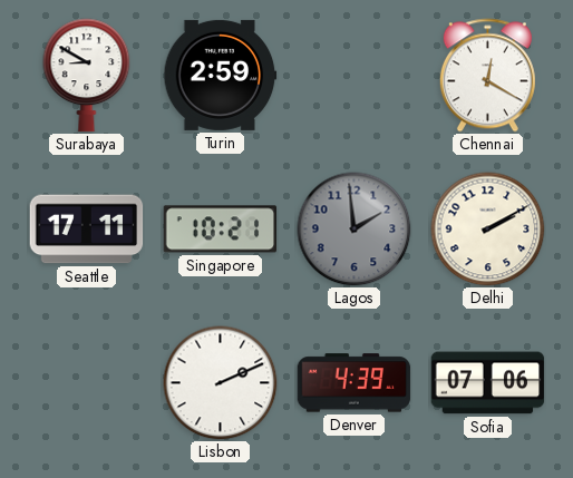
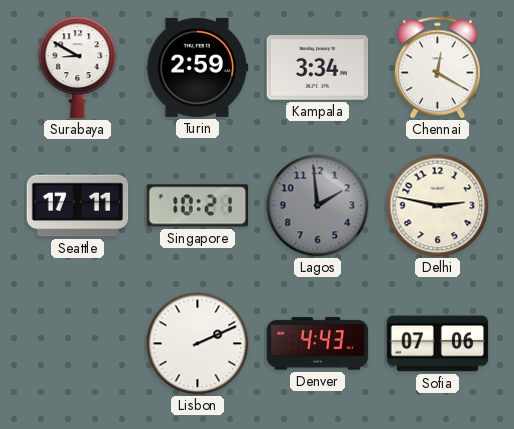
Kampala: none -> 3:34 (318, 68)
Delhi: 2:10 -> 2:47 (438, 206)
Denver: 4:39 -> 4:43 (318, 344)
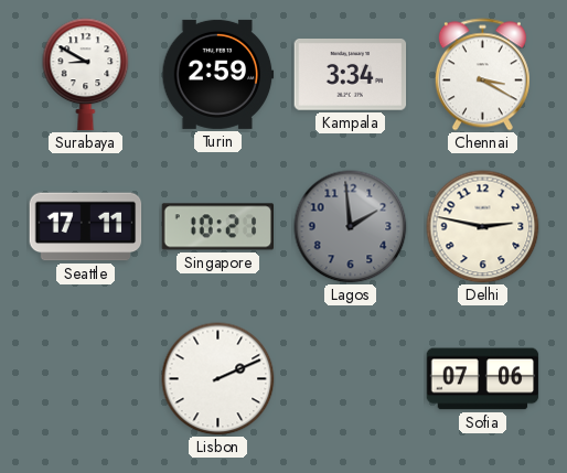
Chennai: 12:20 -> 3:20 (482, 75)
Denver: 4:43 -> none (318, 344)
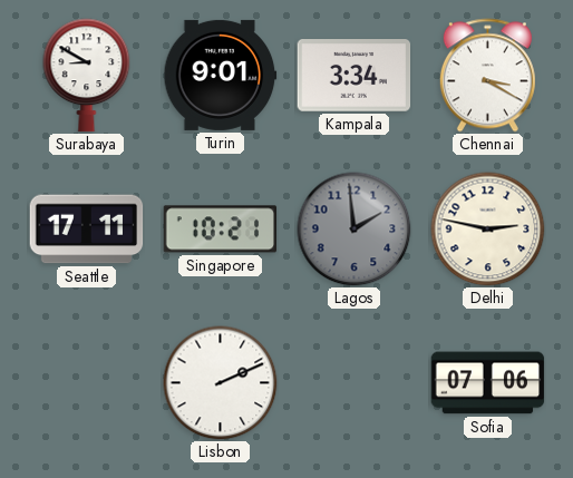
Turin: 2:59 -> 9:01 (221, 75)
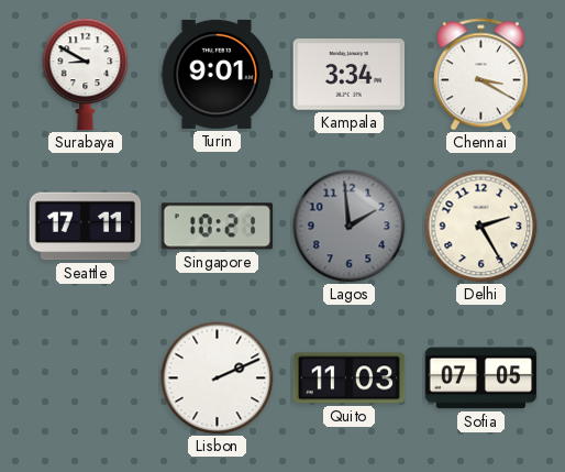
Delhi: 2:47 -> 2:25 (481, 227)
Quito: none -> 11:03 (350, 378)
Sofia: 07:06 -> 07:05 (481, 378)
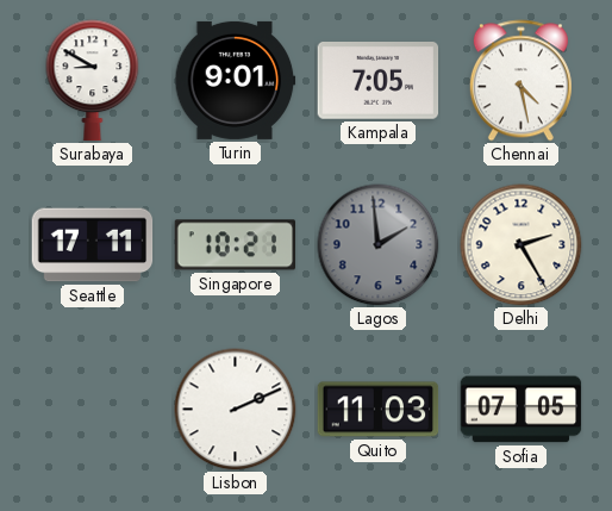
Kampala: 3:34 -> 7:05 (379, 81)
Chennai: 3:20 -> 4:28 (520, 81)
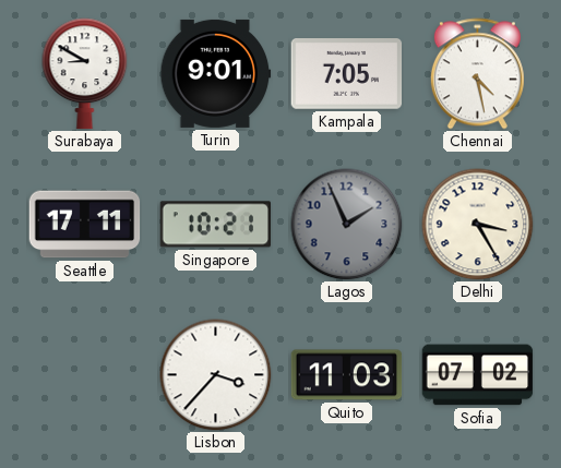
Lagos: 1:59 -> 1:56 (347, 225)
Delhi: 2:25 -> 3:25 (478, 225)
Lisbon: 2:11 -> 3:37 (216, 375)
Sofia: 07:05 -> 07:02 (478, 375)
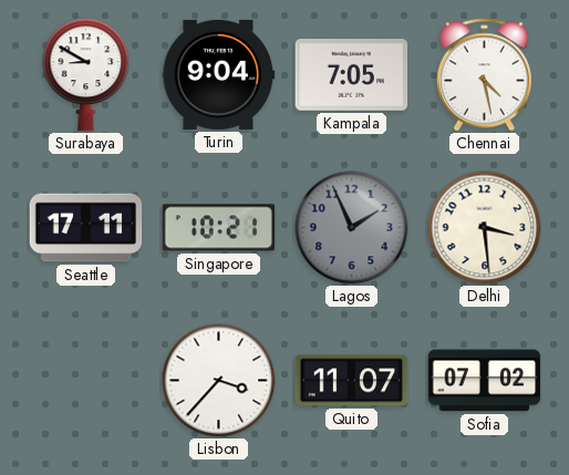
Turin: 9:01 -> 9:04 (219, 74)
Delhi: 3:25 -> 3:29 (485, 228)
Quito: 11:03 -> 11:07 (352, 381)
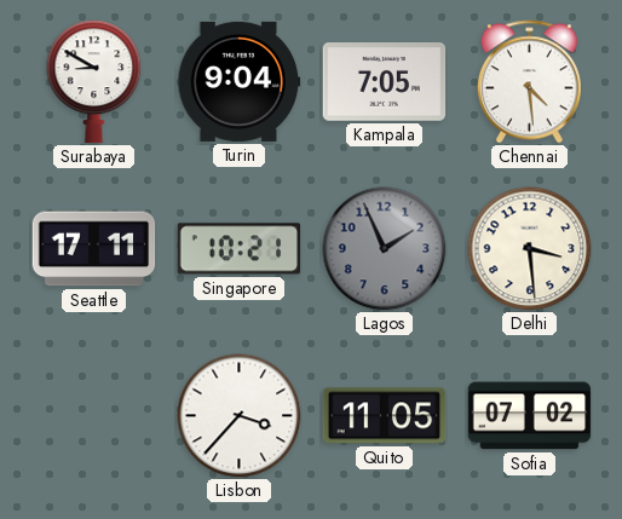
Chennai: 4:28 -> 4:29 (529, 82)
Quito: 11:07 -> 11:05 (385, 416)
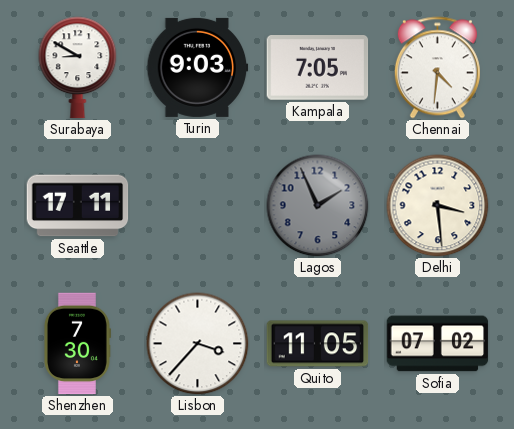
Turin: 9:04 -> 9:03 (198, 67)
Chennai: 4:29 -> 4:31 (437, 68)
Singapore: 10:21 -> none (240, 249)
Shenzhen: none -> 7:30 (77, 344)
